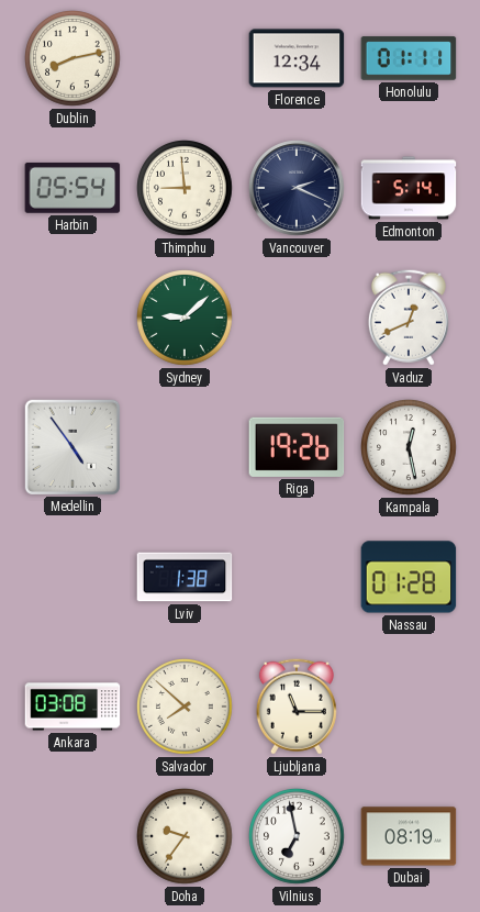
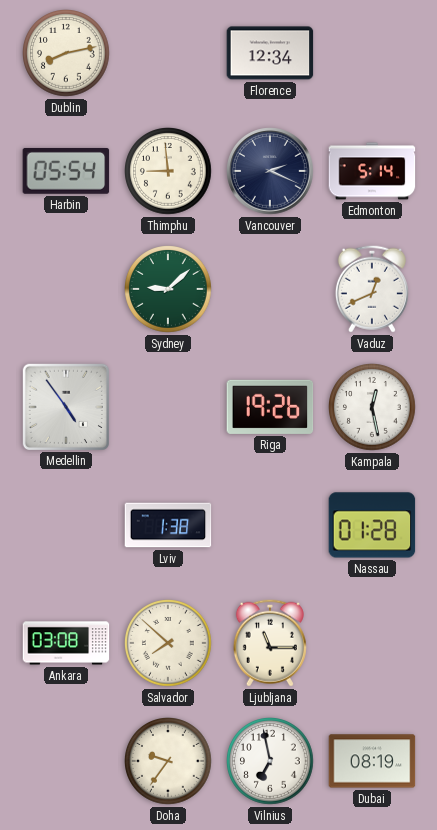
Honolulu: 01:11 -> none (409, 58)
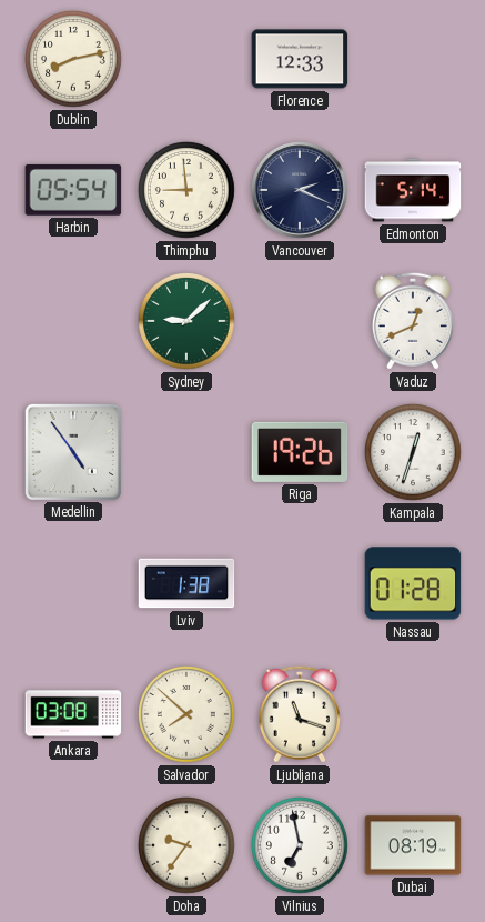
Florence: 12:34 -> 12:33 (300, 59)
Kampala: 12:28 -> 12:33 (414, 453)
Ljubljana: 11:15 -> 11:18 (300, 714)
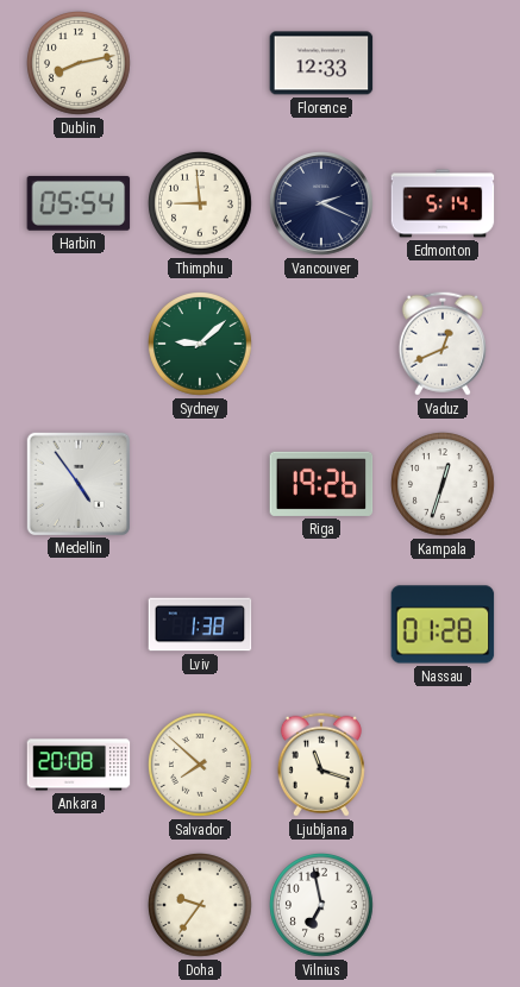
Ankara: 03:08 -> 20:08 (79, 765)
Dubai: 08:19 -> none (413, 845)
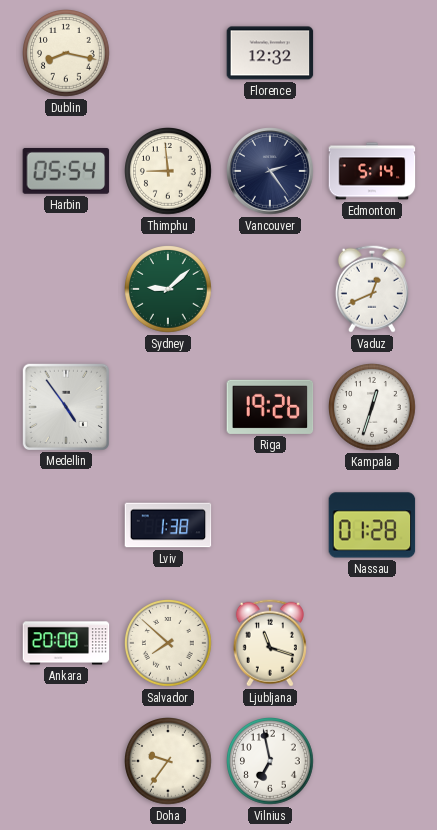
Dublin: 8:13 -> 8:17 (67, 54)
Florence: 12:33 -> 12:32 (270, 53)
Vancouver: 2:19 -> 2:24 (270, 171)
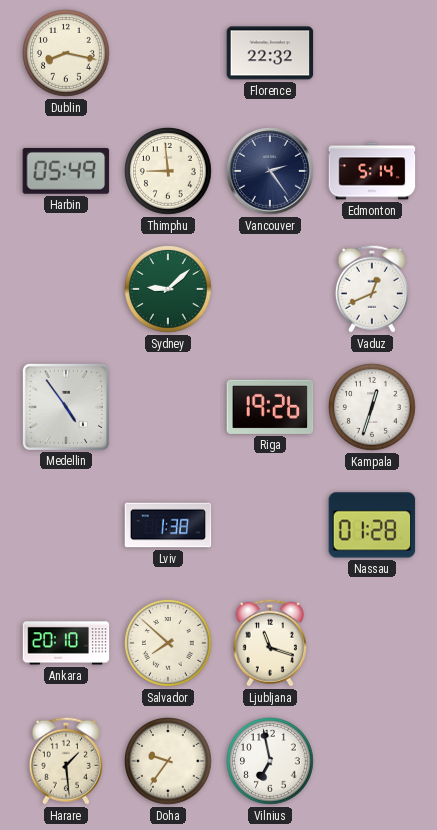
Florence: 12:32 -> 22:32 (270, 53)
Harbin: 05:54 -> 05:49 (66, 171)
Ankara: 20:08 -> 20:10 (66, 643)
Harare: none -> 1:29 (66, 761)
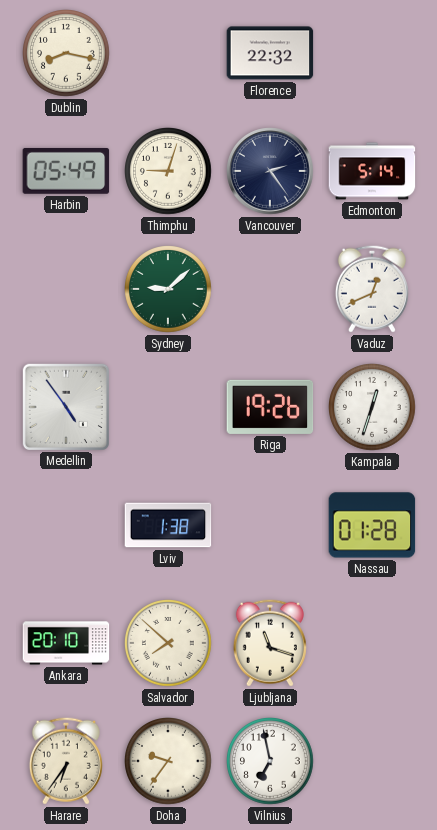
Thimphu: 8:59 -> 9:03 (169, 172)
Harare: 1:29 -> 6:36 (66, 761)
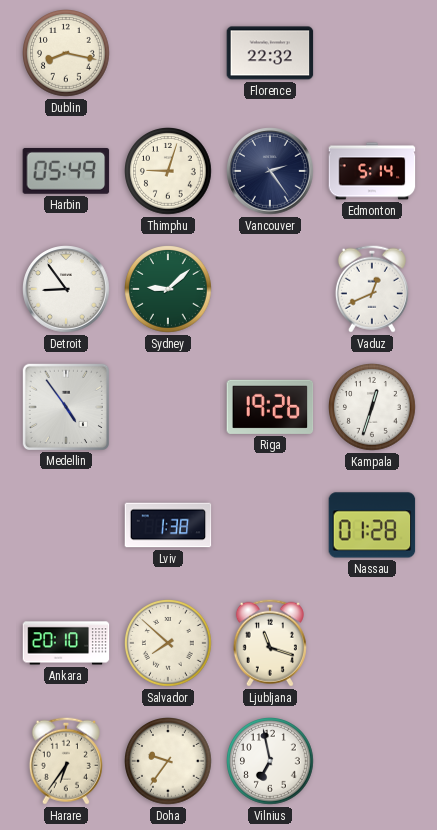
Detroit: none -> 8:54 (66, 289)
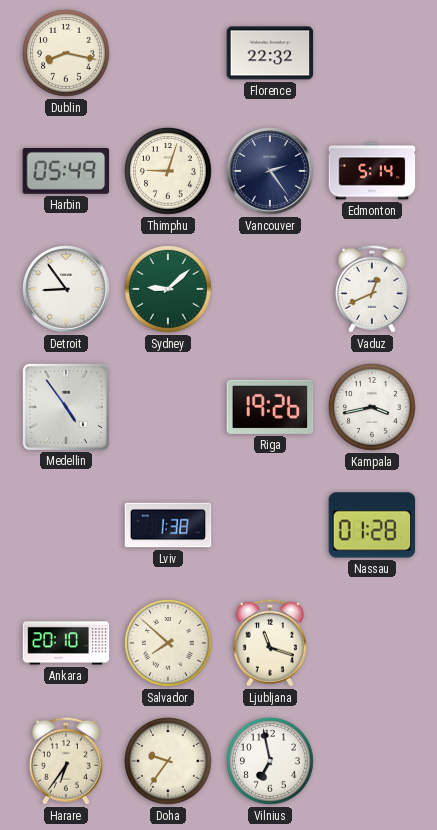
Kampala: 12:33 -> 3:43 (373, 408)
